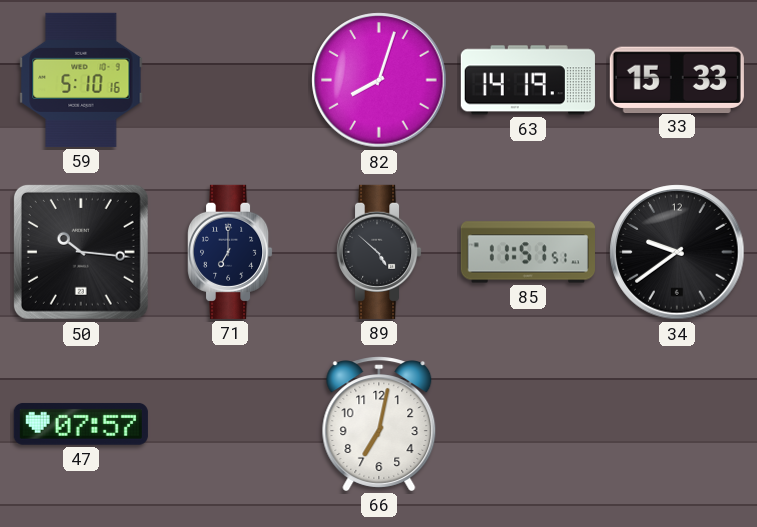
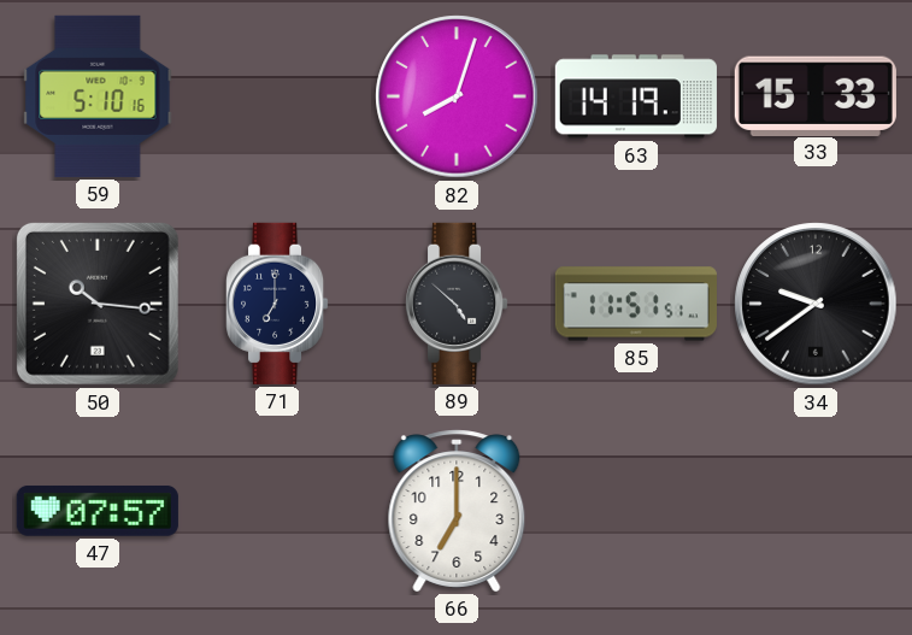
66: 7:02 -> 7:00 (457, 511)
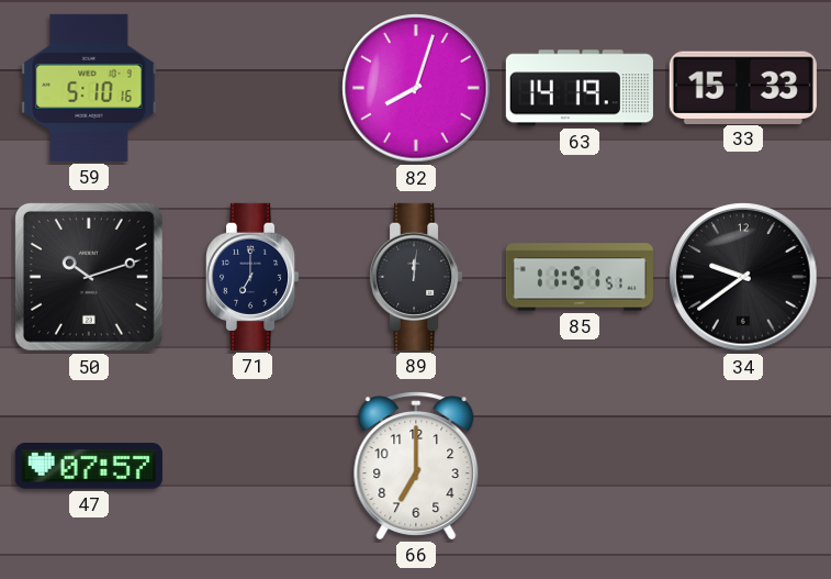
50: 10:16 -> 10:12 (89, 277)
89: 4:52 -> 12:01 (416, 277)
